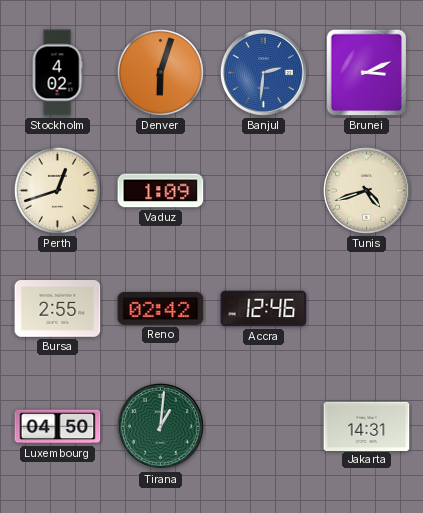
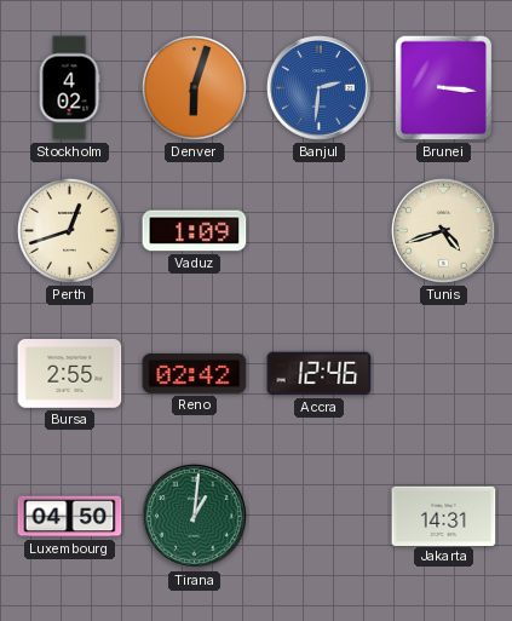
Brunei: 3:11 -> 3:16 (444, 88)
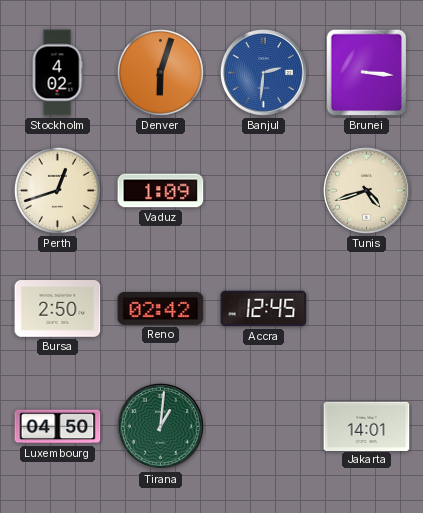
Bursa: 2:55 -> 2:50 (58, 309)
Accra: 12:46 -> 12:45 (264, 309)
Jakarta: 14:31 -> 14:01 (367, 426)
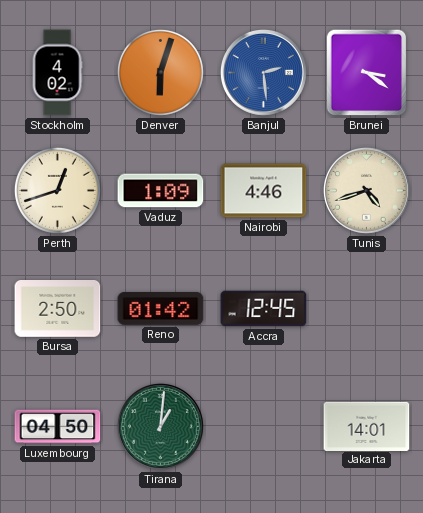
Banjul: 2:31 -> 2:29 (263, 72)
Brunei: 3:16 -> 3:21 (367, 73)
Nairobi: none -> 4:46 (264, 191)
Reno: 02:42 -> 01:42 (161, 308)
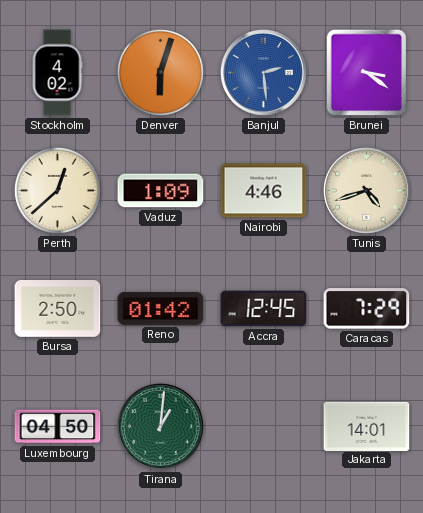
Perth: 12:42 -> 12:38 (57, 190)
Caracas: none -> 7:29 (367, 309)
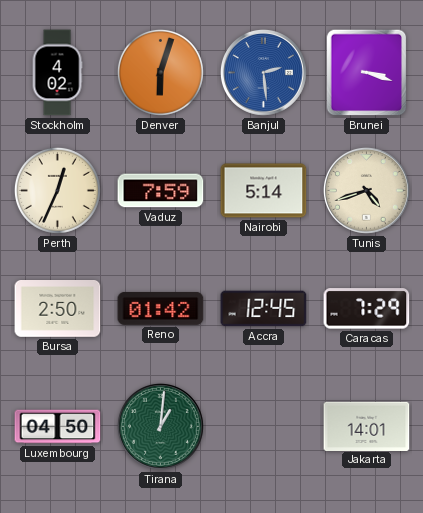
Brunei: 3:21 -> 3:18 (367, 73)
Perth: 12:38 -> 12:34 (57, 190)
Vaduz: 1:09 -> 7:59 (161, 191)
Nairobi: 4:46 -> 5:14 (264, 191)
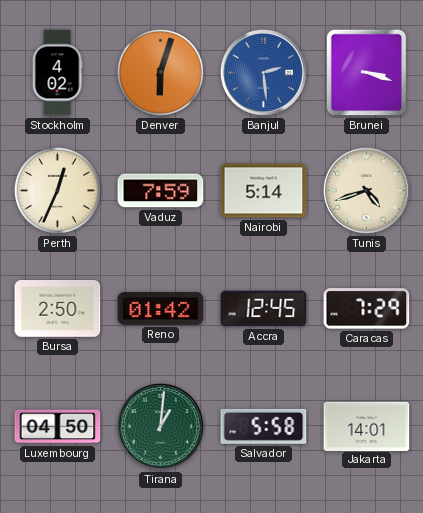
Salvador: none -> 5:58 (264, 426)
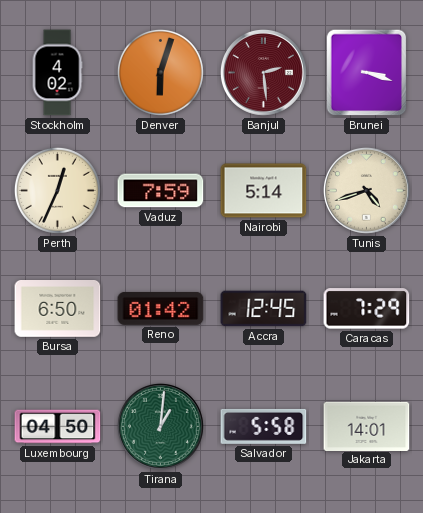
Banjul dial: blue -> burgundy (263, 72)
Bursa: 2:50 -> 6:50 (58, 309)
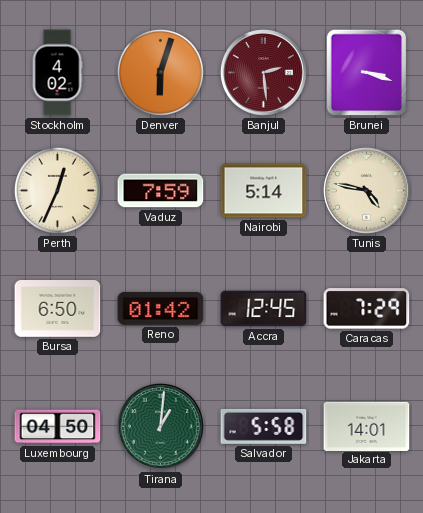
Tunis: 4:42 -> 4:47 (366, 190)
